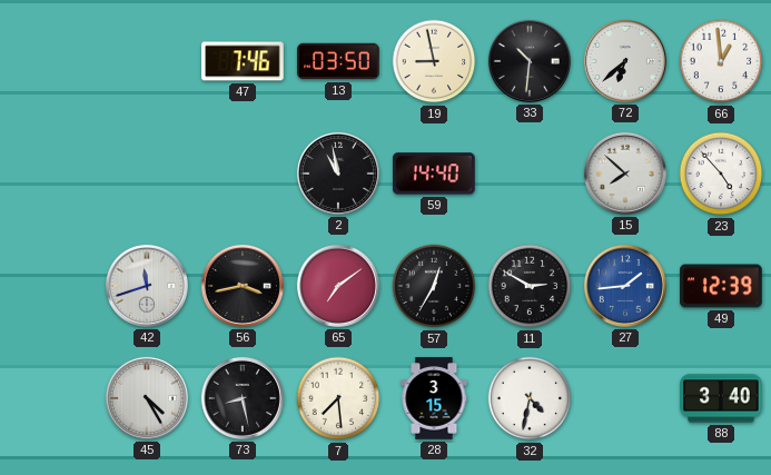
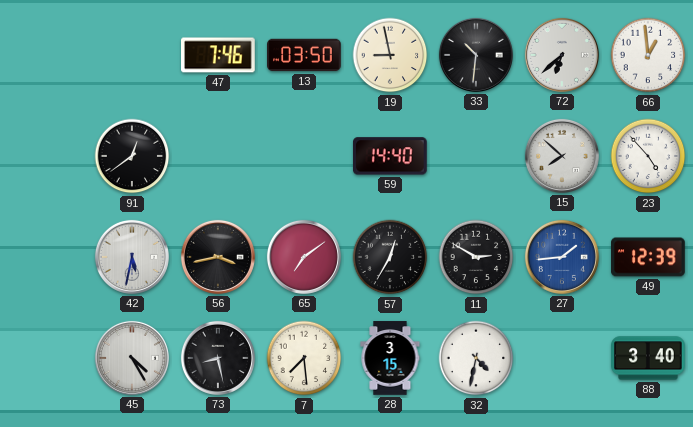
91: none -> 12:39 (132, 156)
2: 10:58 -> none (338, 174)
42: 11:42 -> 5:32 (132, 257)
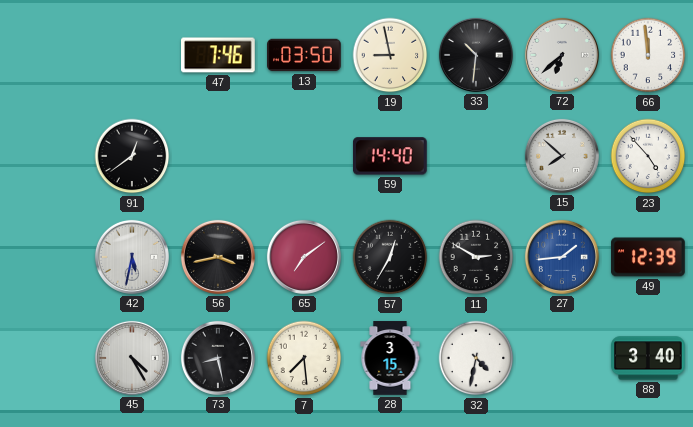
66: 12:59 -> 11:59 (648, 55)
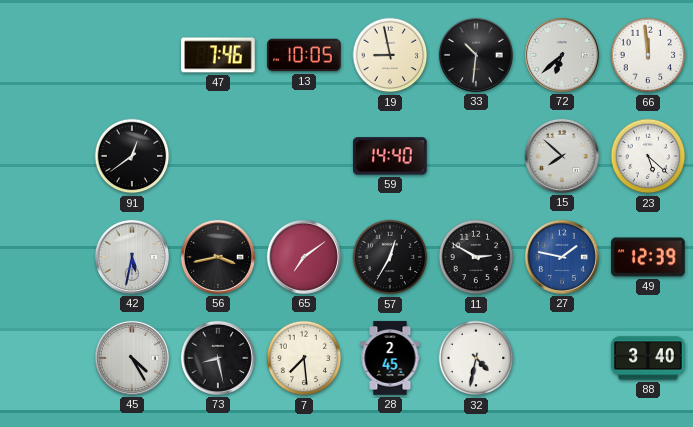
13: 03:50 -> 10:05 (304, 55)
23: 4:53 -> 5:22 (648, 156)
27: 1:44 -> 1:47 (562, 257)
28: 3:15 -> 2:45 (390, 358)
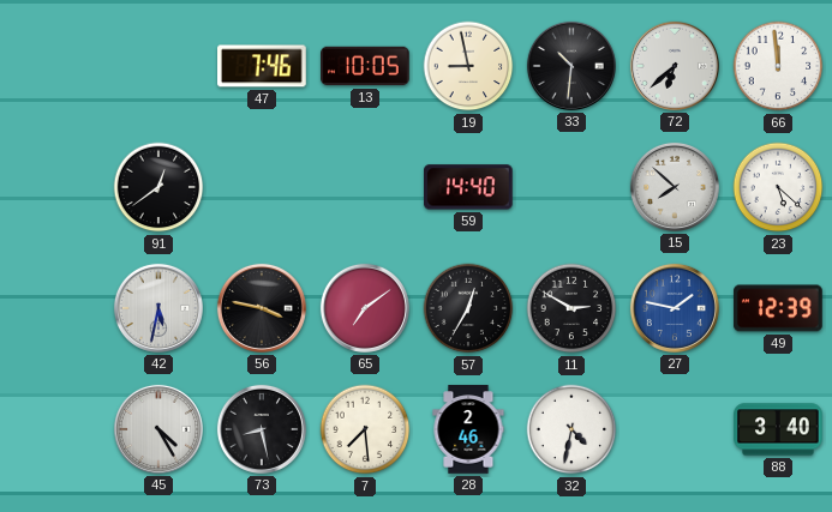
56: 3:43 -> 3:47 (262, 308)
28: 2:45 -> 2:46 (468, 429)
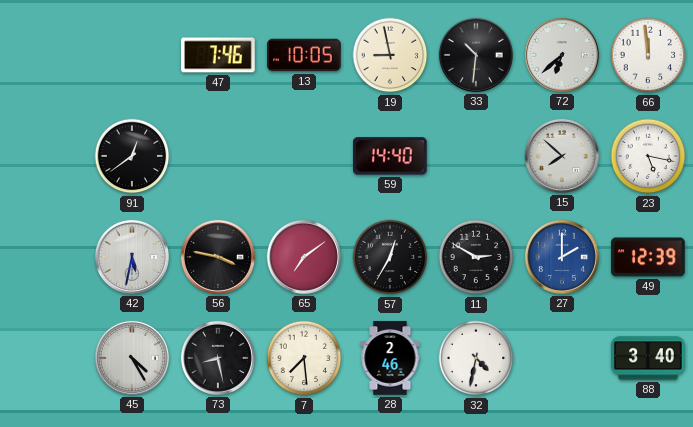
23: 5:22 -> 5:17 (648, 156)
27: 1:47 -> 2:00 (562, 257)
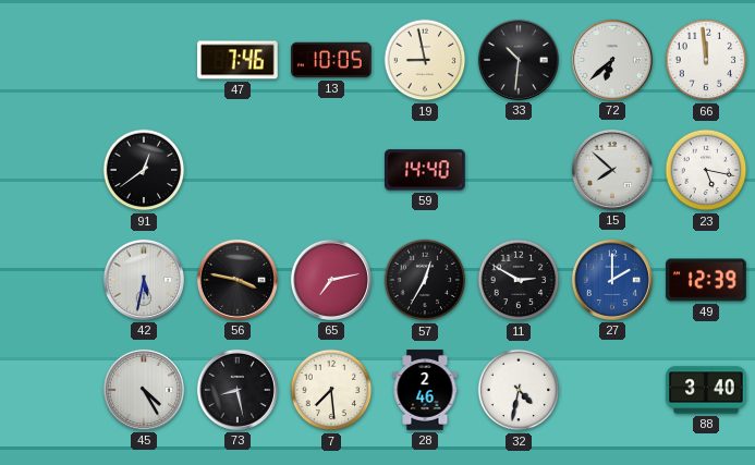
65: 7:09 -> 7:13 (331, 280)
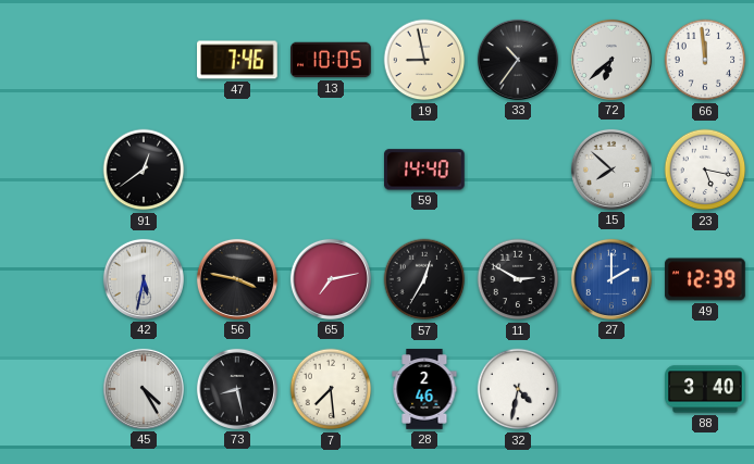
33: 10:31 -> 10:36 (518, 60)
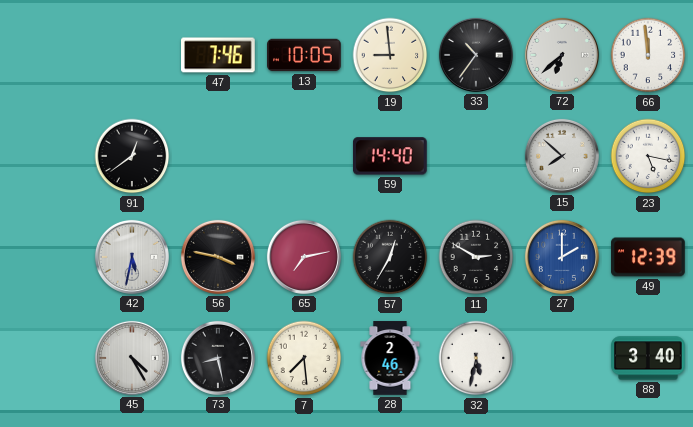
19: 8:58 -> 8:59 (390, 55)
32: 4:32 -> 5:32 (476, 358)
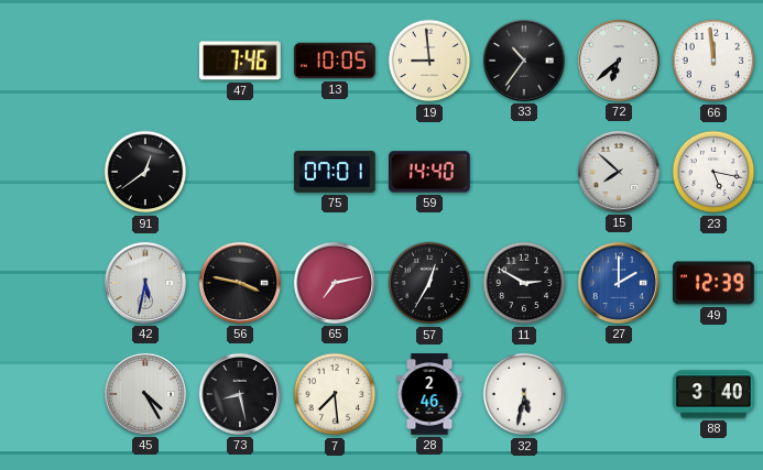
75: none -> 07:01 (335, 173)
